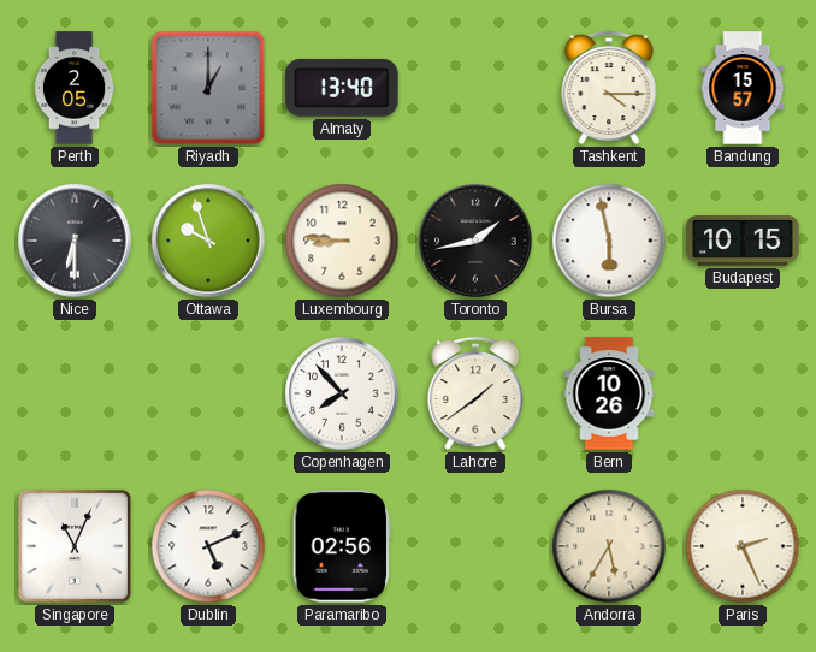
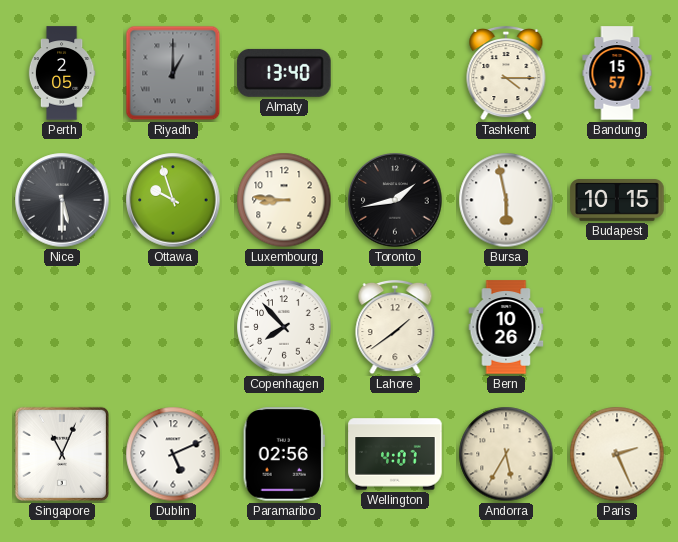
Nice: 6:30 -> 5:30 (62, 200)
Wellington: none -> 4:07 (395, 454)
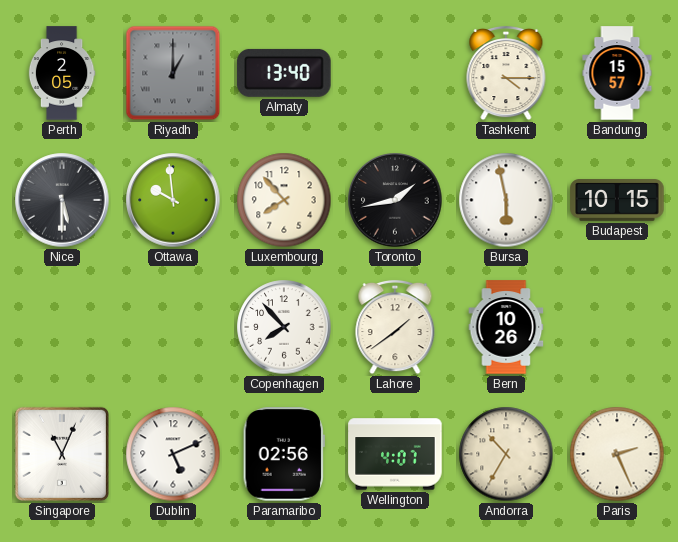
Ottawa: 9:57 -> 9:59 (173, 200)
Luxembourg: 8:46 -> 7:53 (284, 200)
Andorra: 5:35 -> 10:35 (506, 454)
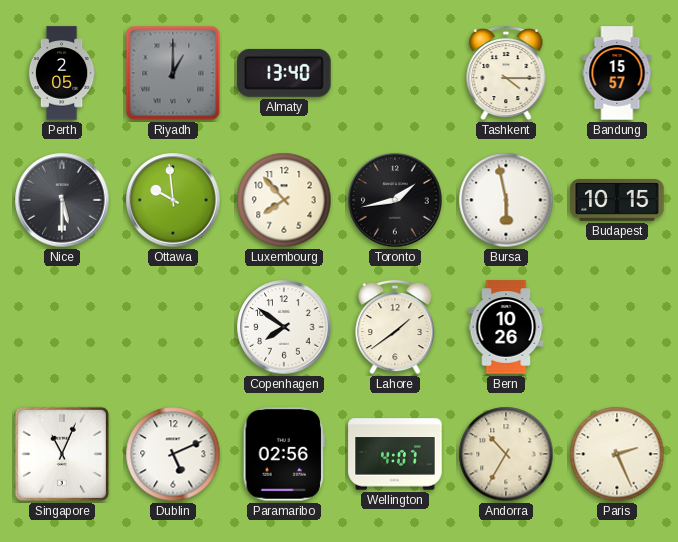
Copenhagen: 7:53 -> 7:51 (284, 327)
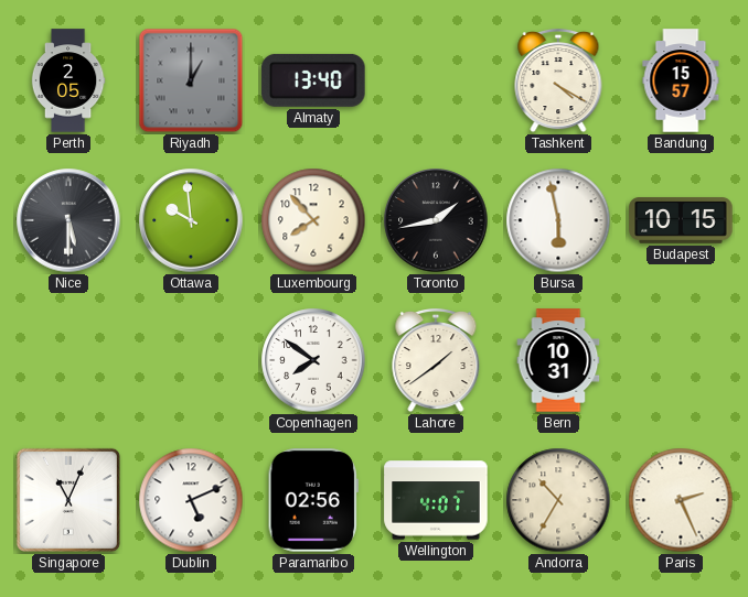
Tashkent: 4:15 -> 4:20 (558, 80)
Bern: 10:26 -> 10:31 (558, 360)
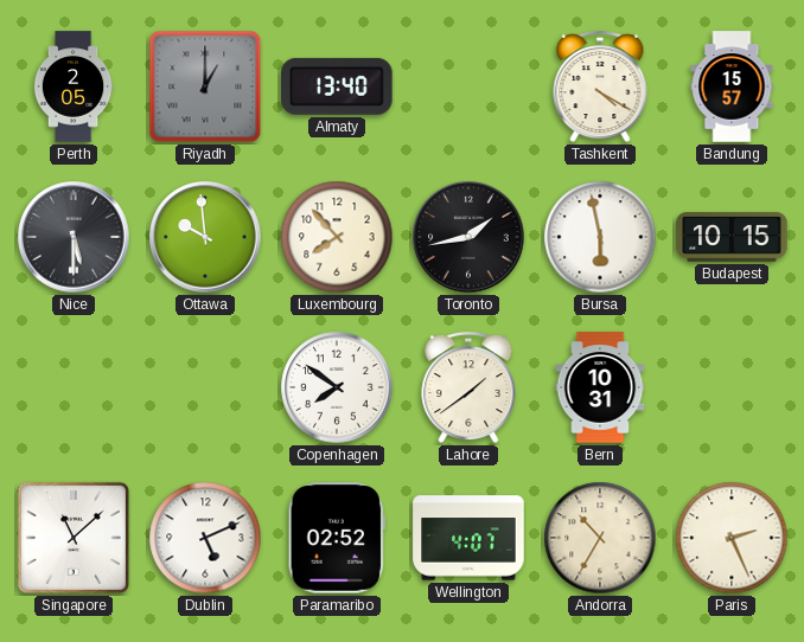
Singapore: 11:04 -> 11:08 (74, 538)
Paramaribo: 02:56 -> 02:52 (337, 538)
